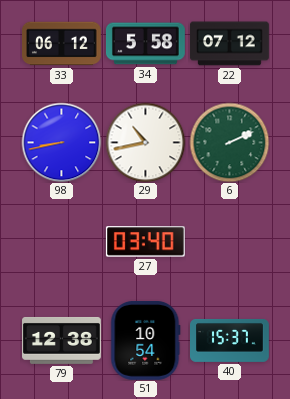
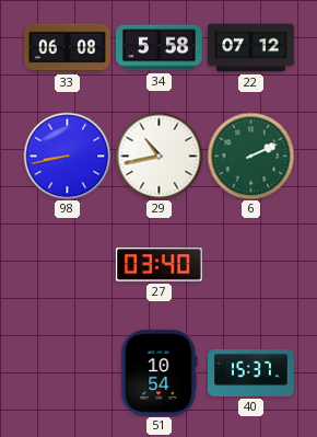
33: 06:12 -> 06:08 (68, 48)
79: 12:38 -> none (62, 340)
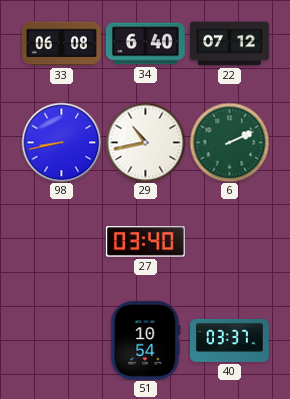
34: 5:58 -> 6:40 (146, 44)
40: 15:37 -> 03:37 (230, 341)
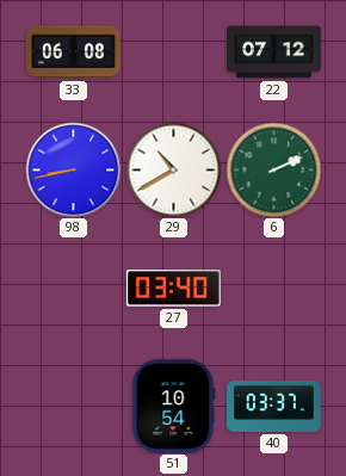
34: 6:40 -> none (146, 44)
29: 10:43 -> 10:40 (173, 169)
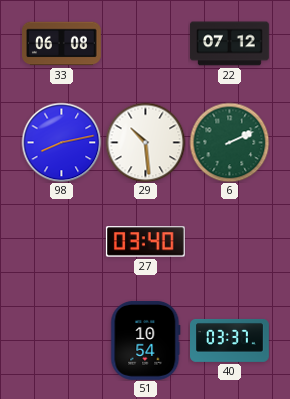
98: 8:43 -> 8:13 (61, 142)
29: 10:40 -> 10:29 (145, 142)
